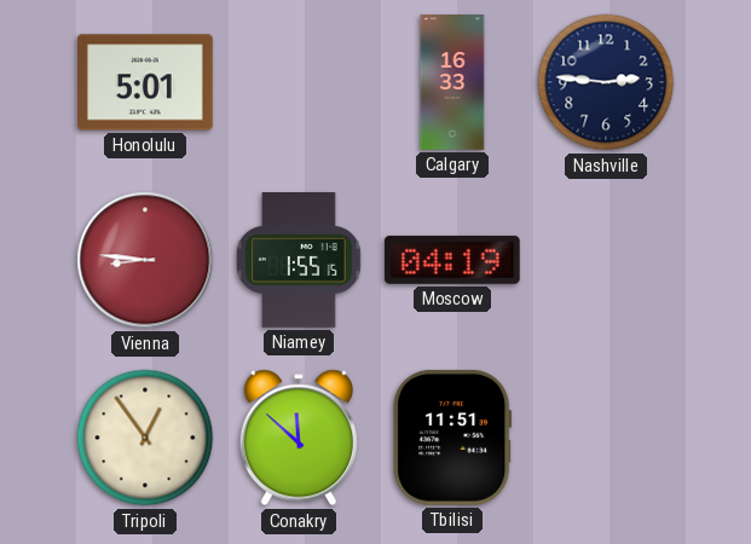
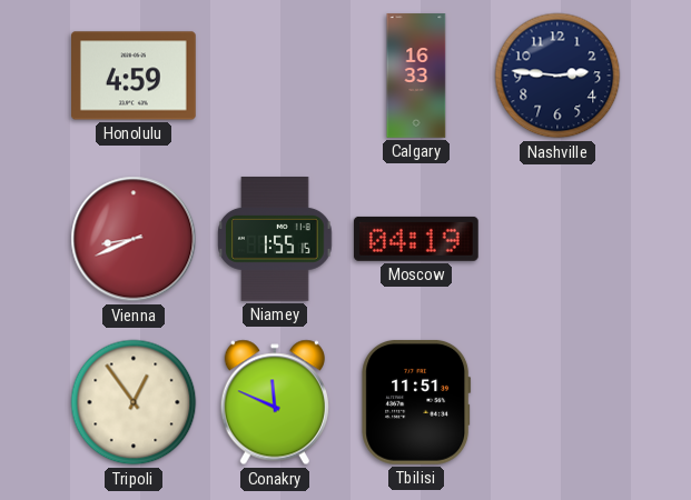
Honolulu: 5:01 -> 4:59 (135, 76)
Vienna: 8:46 -> 8:41 (134, 239)
Conakry: 11:52 -> 11:49 (275, 402)
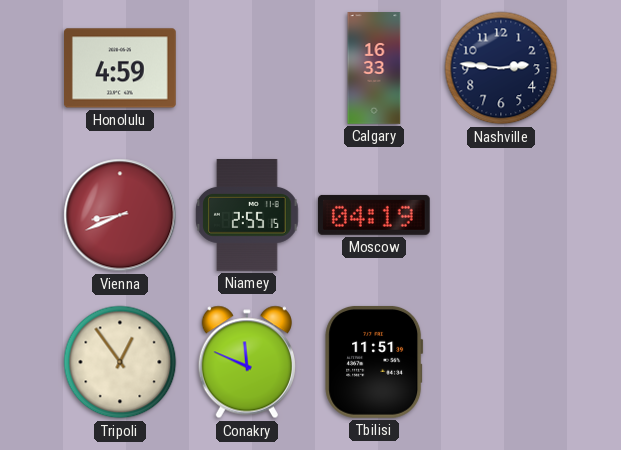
Niamey: 1:55 -> 2:55 (247, 216)
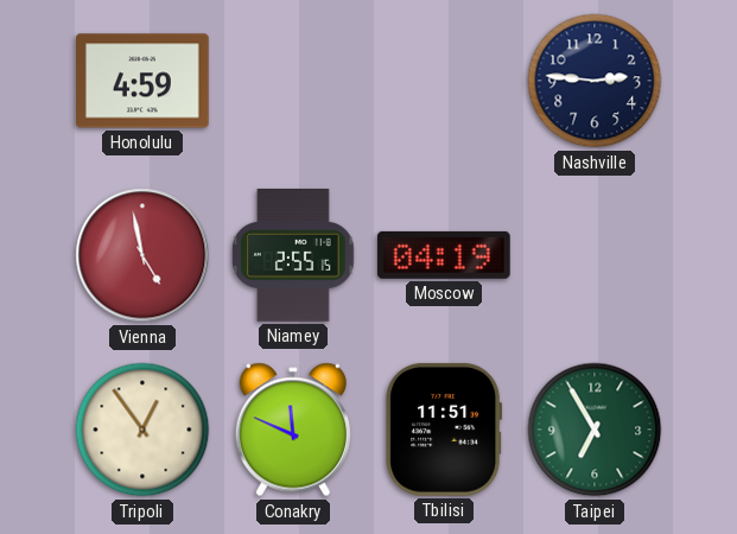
Calgary: 16:33 -> none (374, 68)
Vienna: 8:41 -> 4:58 (142, 255)
Taipei: none -> 6:55 (595, 430)
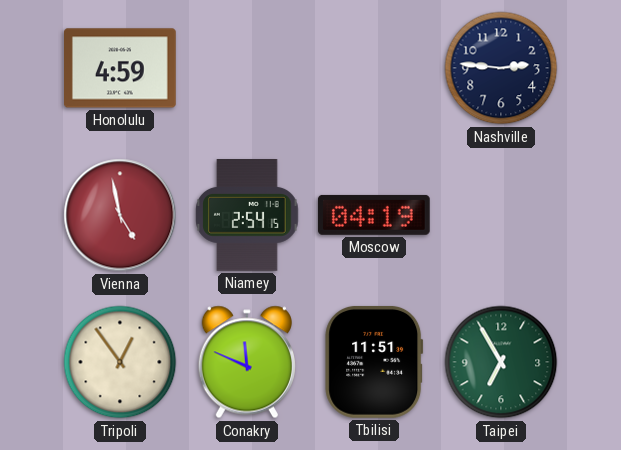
Niamey: 2:55 -> 2:54 (247, 216)
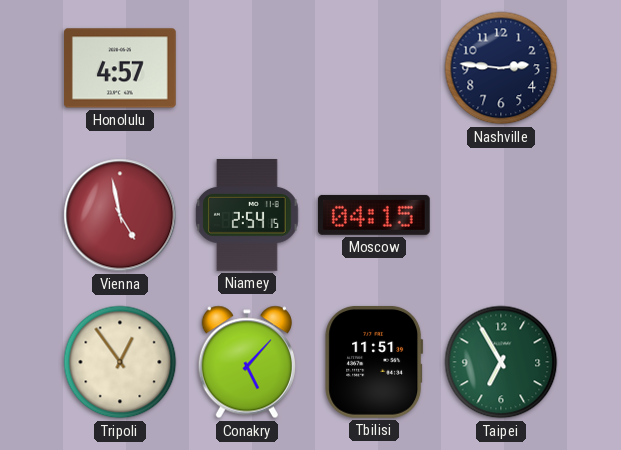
Honolulu: 4:59 -> 4:57 (121, 68)
Moscow: 04:19 -> 04:15 (374, 215)
Conakry: 11:49 -> 5:07 (247, 362)
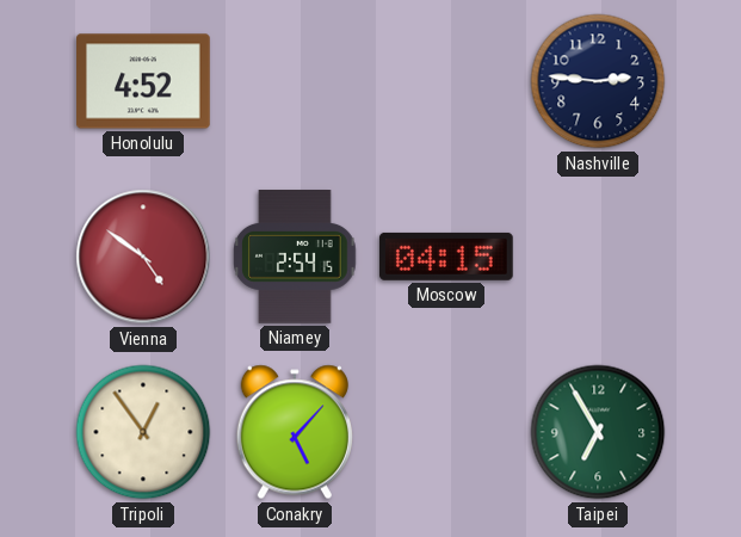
Honolulu: 4:57 -> 4:52 (144, 81)
Vienna: 4:58 -> 4:51 (143, 257)
Tbilisi: 11:51 -> none (374, 362)
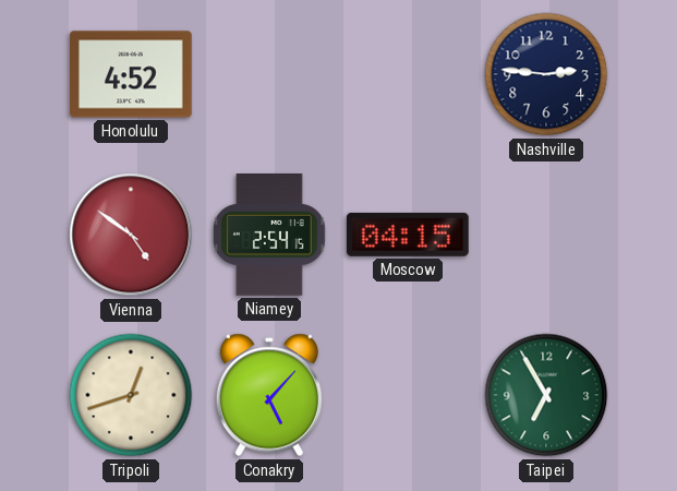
Tripoli: 12:54 -> 12:42 (131, 395)
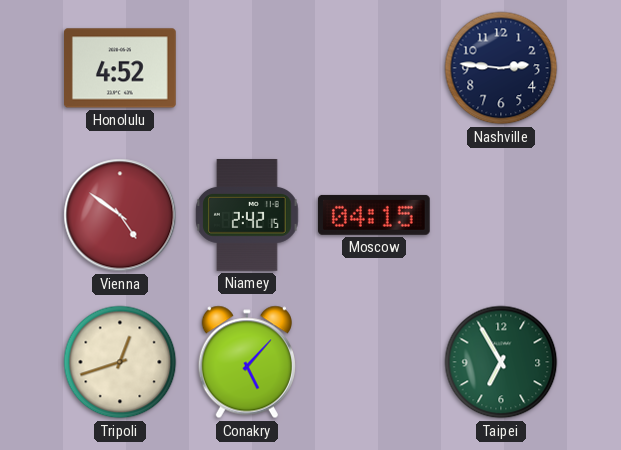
Niamey: 2:54 -> 2:42 (247, 216)
